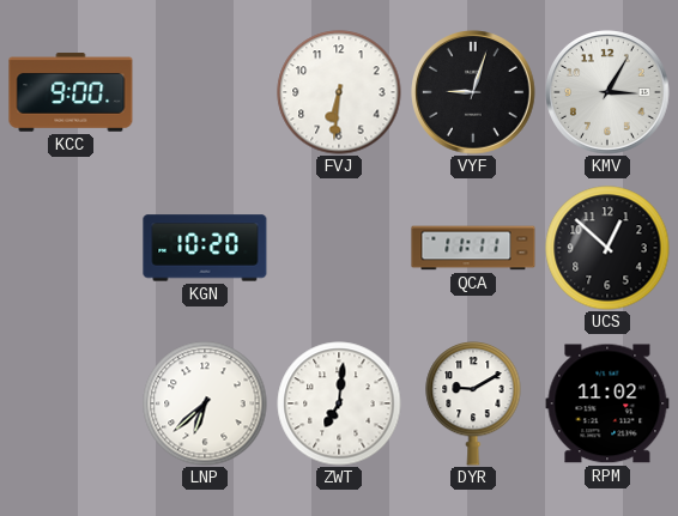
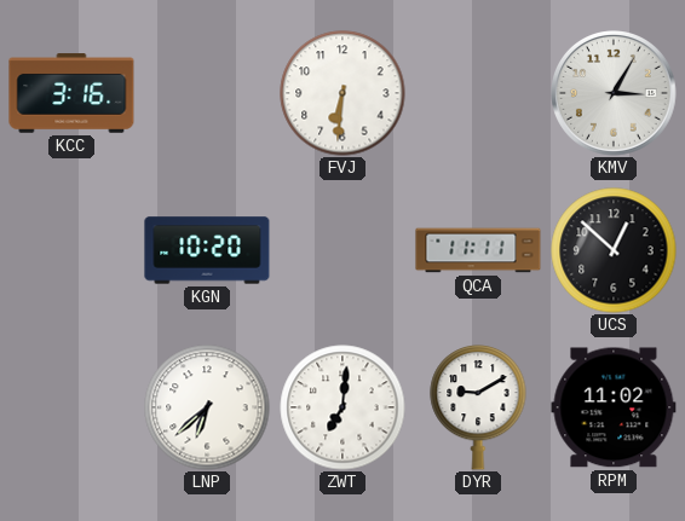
KCC: 9:00 -> 3:16 (71, 93)
VYF: 9:03 -> none (474, 93)
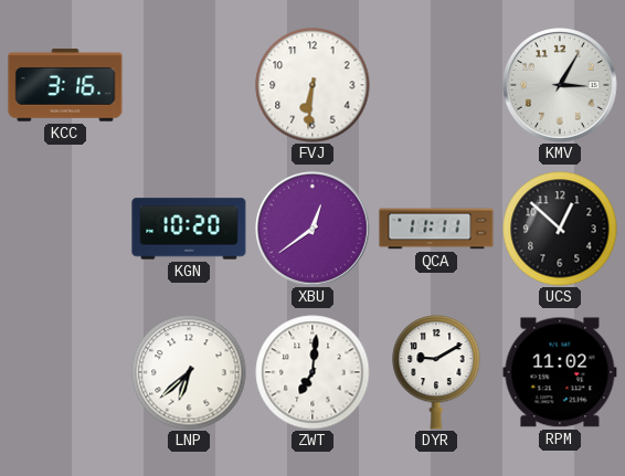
XBU: none -> 12:39 (314, 230)
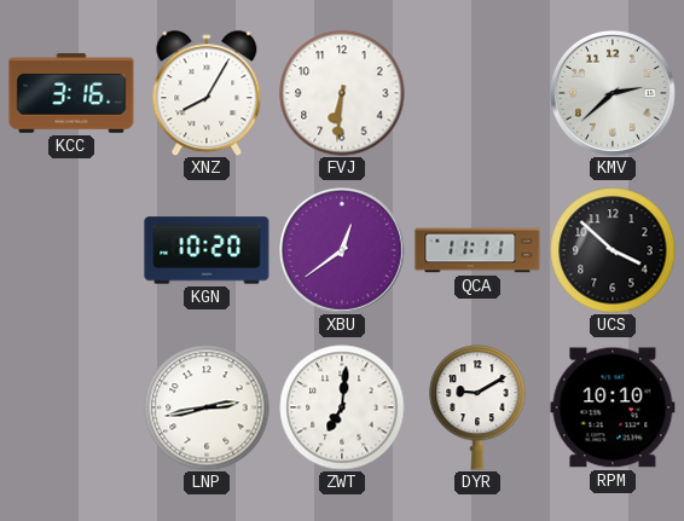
XNZ: none -> 8:05 (207, 93)
KMV: 3:05 -> 2:38 (614, 94)
UCS: 12:52 -> 3:52 (613, 250)
LNP: 6:38 -> 2:43 (207, 407)
RPM: 11:02 -> 10:10 (613, 407)
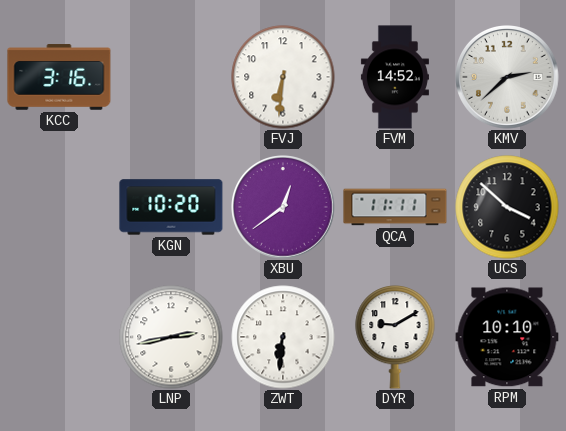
XNZ: 8:05 -> none (207, 93)
FVM: none -> 14:52 (395, 77)
ZWT: 7:01 -> 6:31 (283, 337)
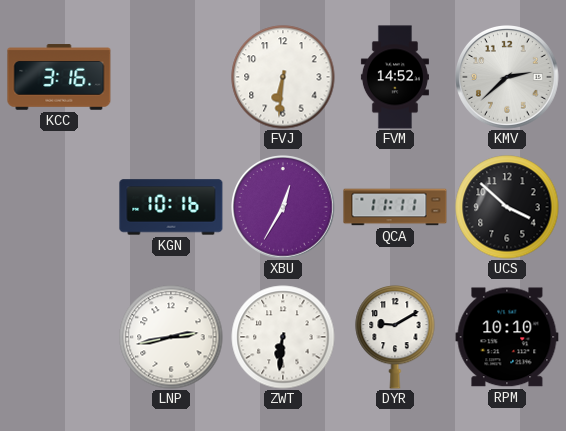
KGN: 10:20 -> 10:16 (171, 207)
XBU: 12:39 -> 12:35 (284, 208)
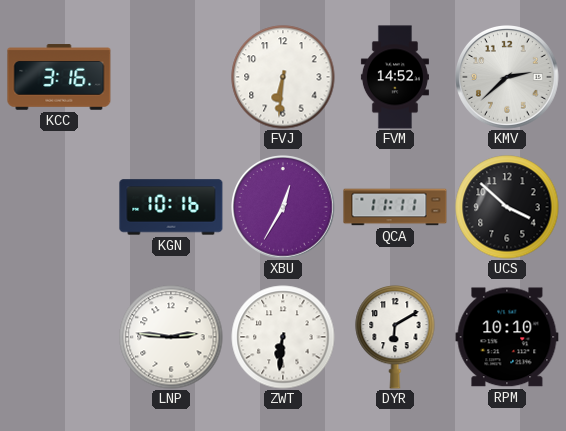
LNP: 2:43 -> 2:46 (171, 337)
DYR: 9:10 -> 6:10 (395, 338)
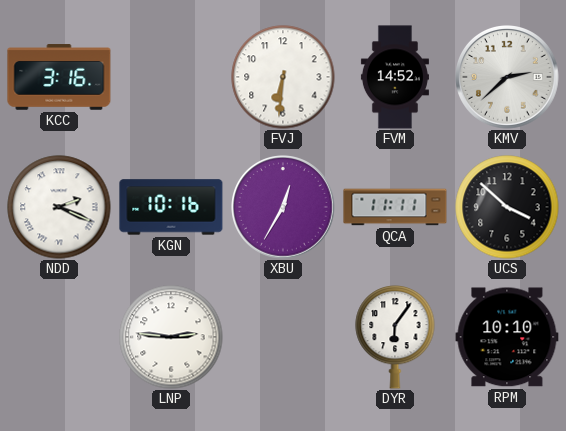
NDD: none -> 2:19 (59, 207)
ZWT: 6:31 -> none (283, 337)
DYR: 6:10 -> 6:06 (395, 338)
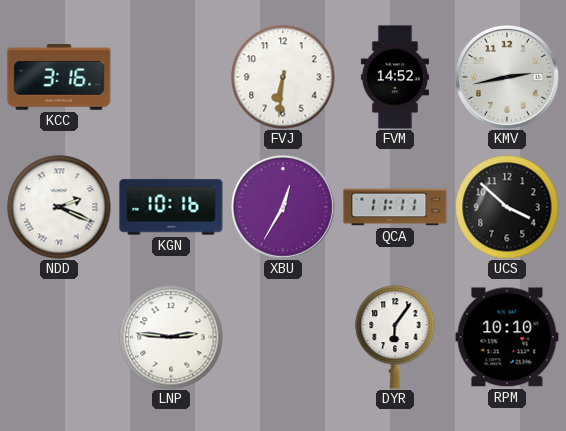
KMV: 2:38 -> 2:43 (508, 78)
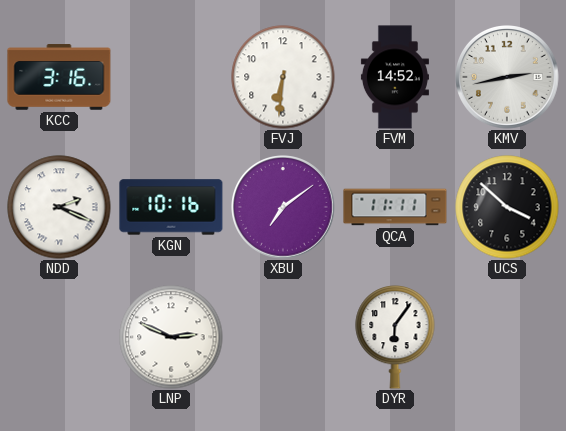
XBU: 12:35 -> 7:09 (284, 208)
LNP: 2:46 -> 2:49 (171, 337)
RPM: 10:10 -> none (507, 337)
